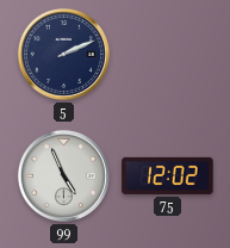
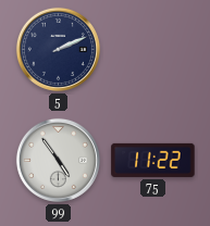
99: 4:56 -> 4:54 (58, 160)
75: 12:02 -> 11:22 (153, 160)
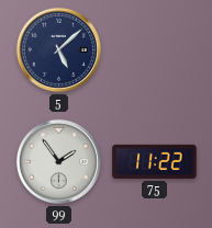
5: 2:11 -> 5:08 (58, 49)
99: 4:54 -> 1:54 (58, 161)
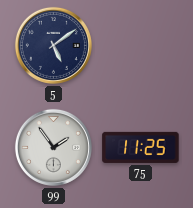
5: 5:08 -> 5:09 (53, 45)
75: 11:22 -> 11:25 (141, 147)
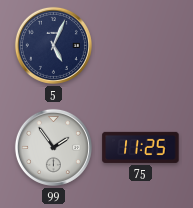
5: 5:09 -> 5:04 (53, 45)
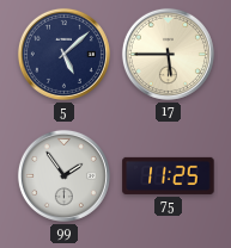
5: 5:04 -> 5:08 (63, 54)
17: none -> 5:45 (168, 54)
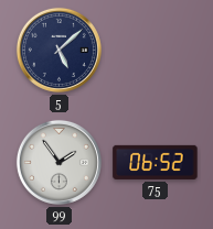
17: 5:45 -> none (168, 54)
75: 11:25 -> 06:52 (156, 162)
